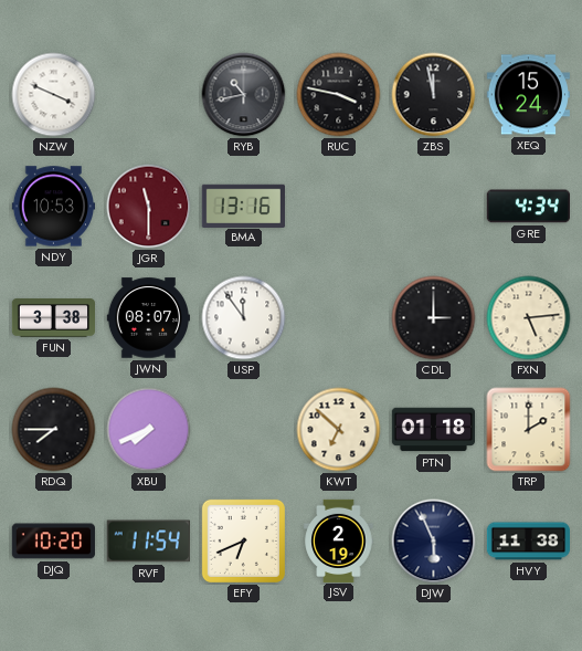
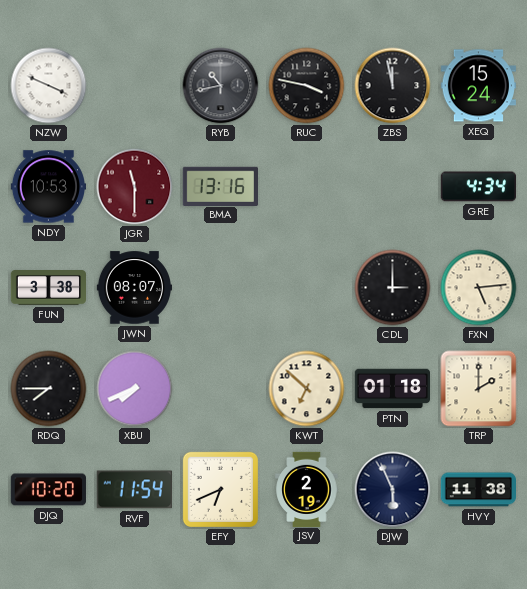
USP: 11:54 -> none (244, 318)
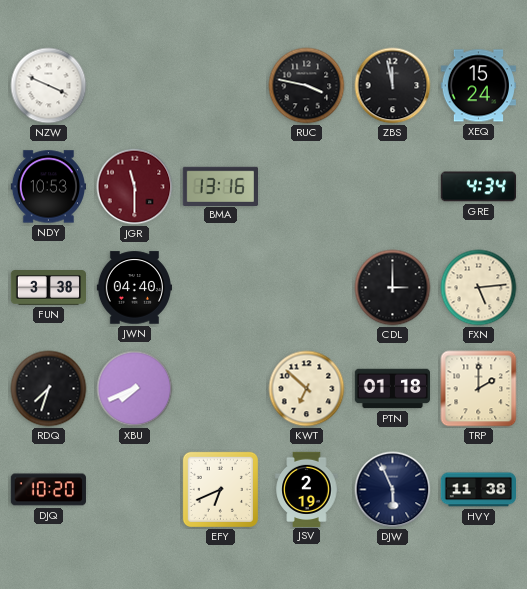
RYB: 10:43 -> none (221, 86)
JWN: 08:07 -> 04:40 (134, 288)
RDQ: 7:45 -> 7:33 (49, 389)
RVF: 11:54 -> none (134, 490)
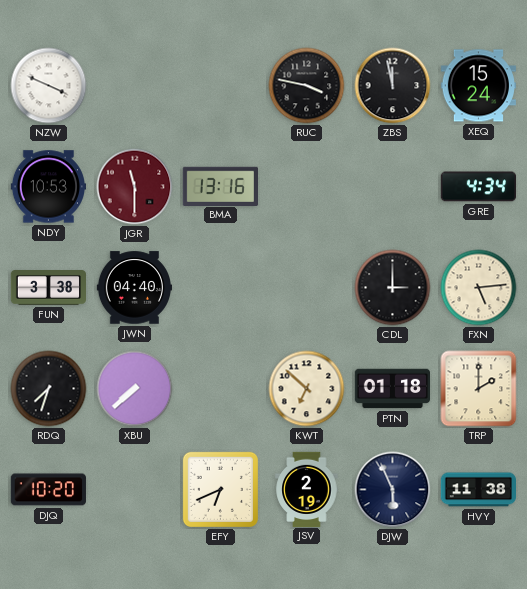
XBU: 7:41 -> 7:38 (135, 389)
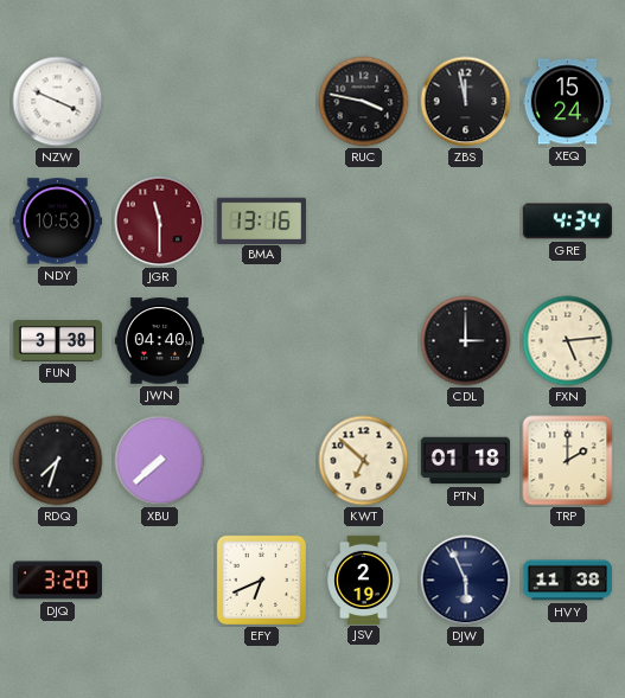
DJQ: 10:20 -> 3:20 (57, 581)
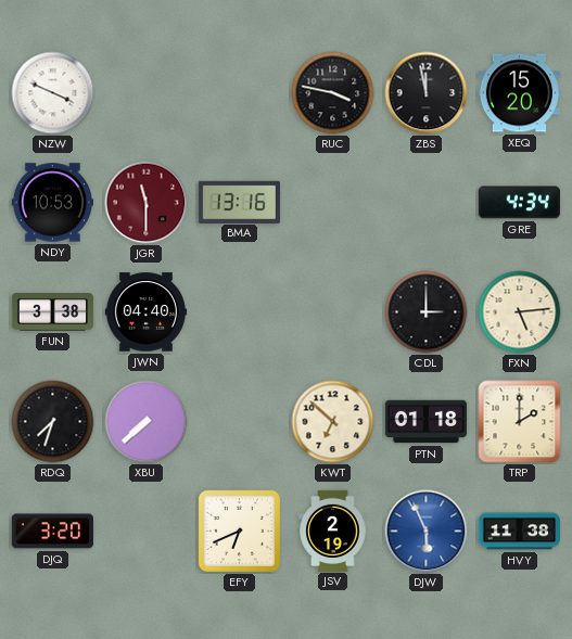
XEQ: 15:24 -> 15:20 (519, 93)
DJW dial: navy -> blue (427, 532)
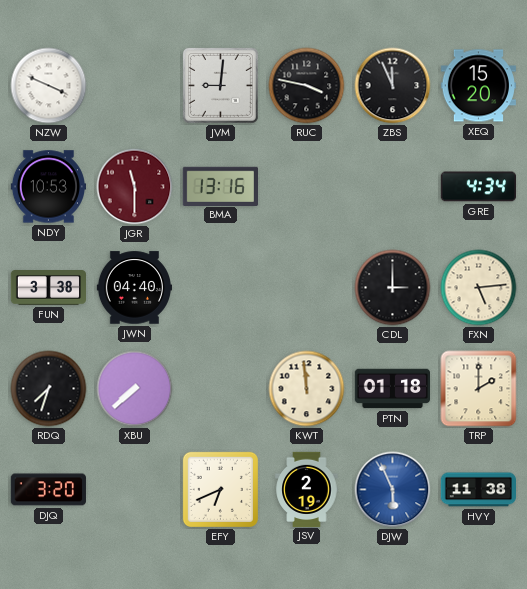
JVM: none -> 9:01 (220, 85)
ZBS: 11:58 -> 11:56 (393, 86)
KWT: 6:52 -> 11:59 (307, 389)
